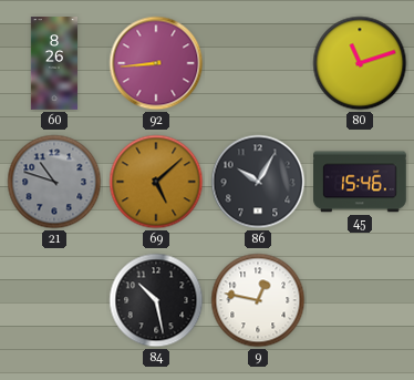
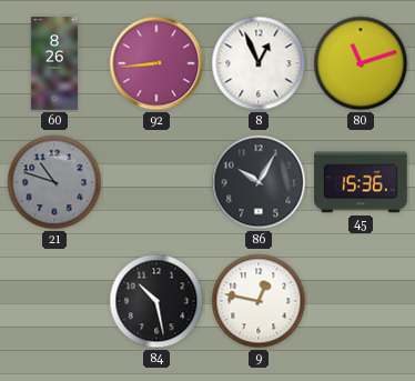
8: none -> 12:56 (259, 63)
69: 5:08 -> none (156, 182)
45: 15:46 -> 15:36 (361, 182)
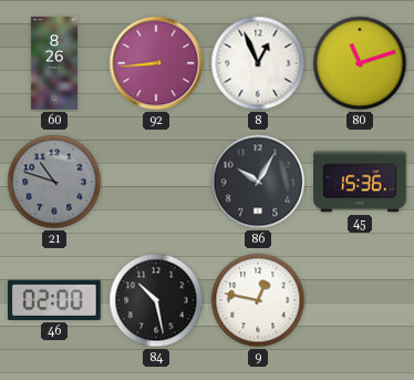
46: none -> 02:00 (54, 300)
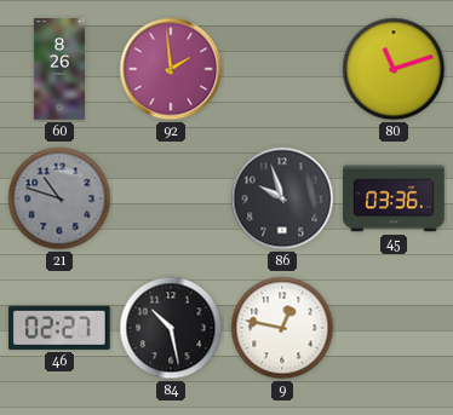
92: 8:44 -> 1:59 (171, 69)
8: 12:56 -> none (258, 63)
86: 10:05 -> 9:57 (282, 198)
45: 15:36 -> 03:36 (394, 198)
46: 02:00 -> 02:27 (59, 328)
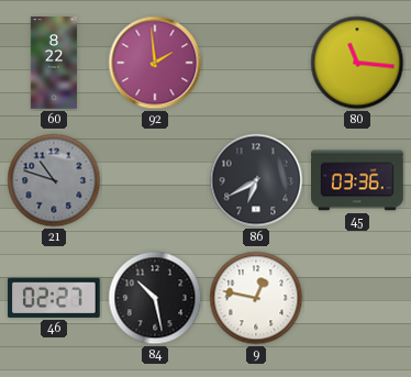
60: 8:26 -> 8:22 (54, 63)
80: 11:12 -> 11:16 (357, 63)
86: 9:57 -> 6:40 (256, 180)
